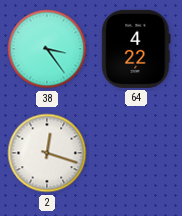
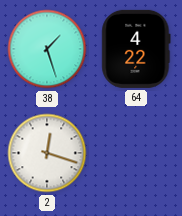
38: 3:24 -> 1:27 (47, 49)
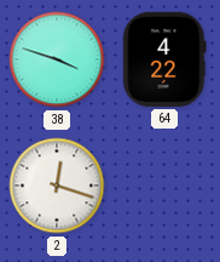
38: 1:27 -> 3:48 (57, 59)
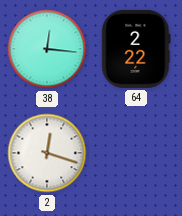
38: 3:48 -> 12:16 (47, 49)
64: 4:22 -> 2:22 (136, 49)
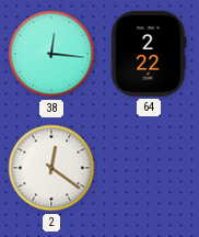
2: 12:18 -> 12:21 (51, 168)
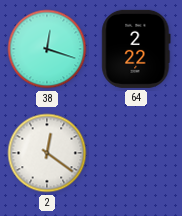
38: 12:16 -> 12:18 (47, 49)
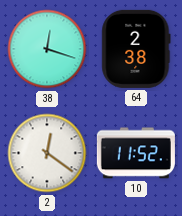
64: 2:22 -> 2:38 (136, 49)
10: none -> 11:52 (136, 153)
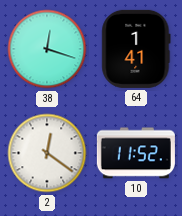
64: 2:38 -> 1:41 (136, 49)
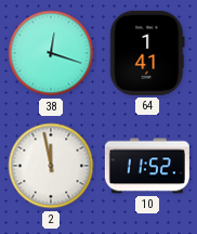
2: 12:21 -> 11:58 (51, 166)
